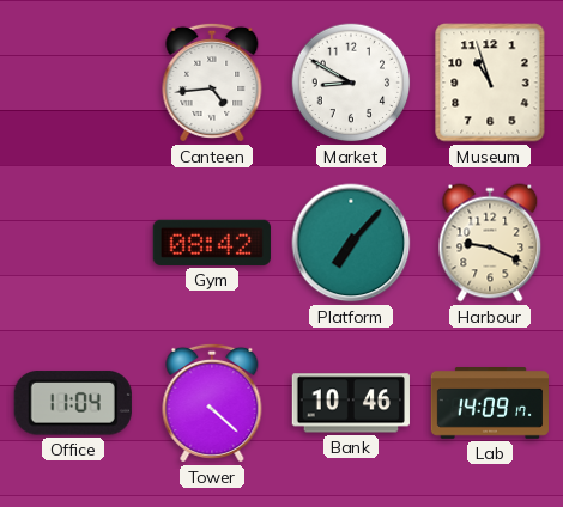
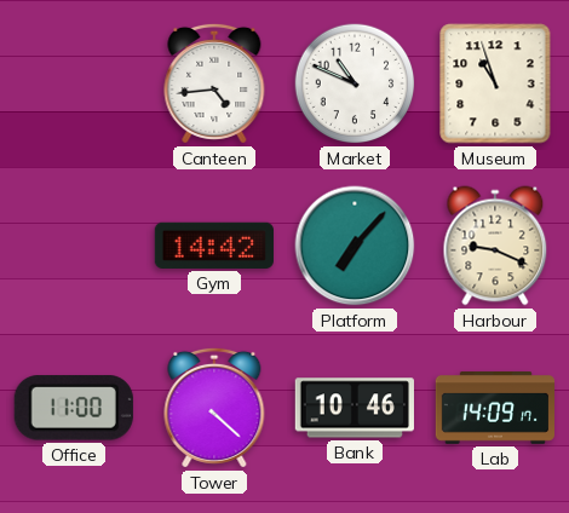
Market: 8:50 -> 10:49 (355, 83)
Gym: 08:42 -> 14:42 (214, 246)
Office: 11:04 -> 11:00 (74, 408)
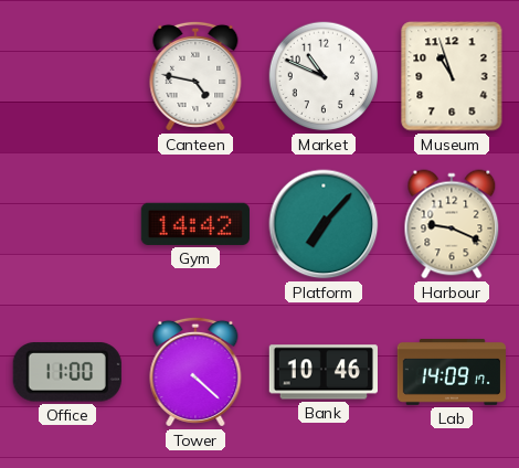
Canteen: 4:44 -> 4:47 (195, 76)
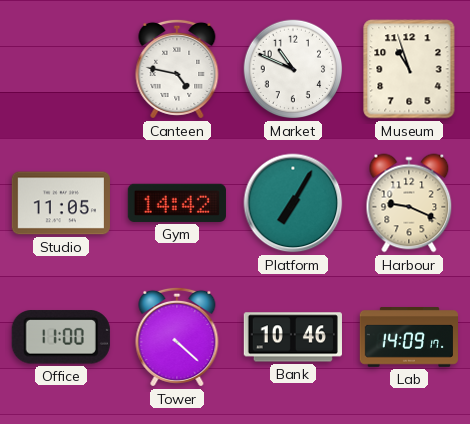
Studio: none -> 11:05 (61, 203)
Platform: 7:07 -> 7:05 (293, 203)
